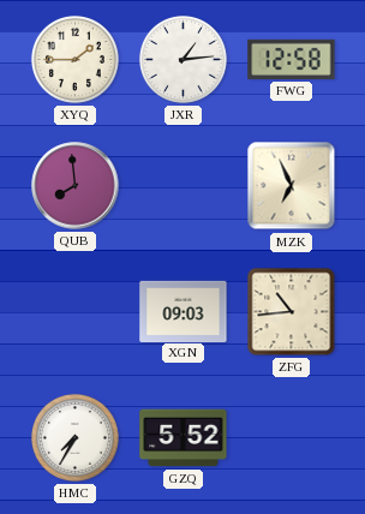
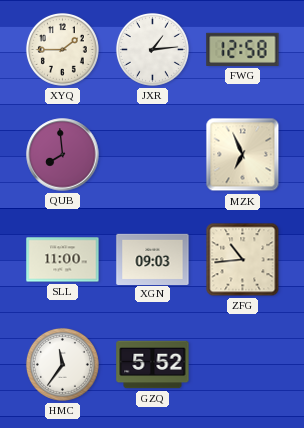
SLL: none -> 11:00 (63, 260)
HMC: 7:35 -> 11:36 (62, 364)
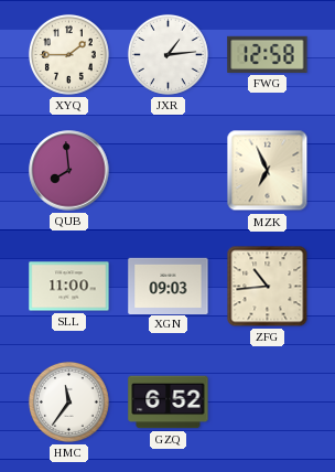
GZQ: 5:52 -> 6:52 (169, 403)
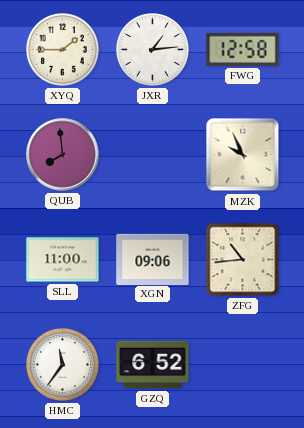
MZK: 6:56 -> 9:56 (243, 155)
XGN: 09:03 -> 09:06 (153, 259)
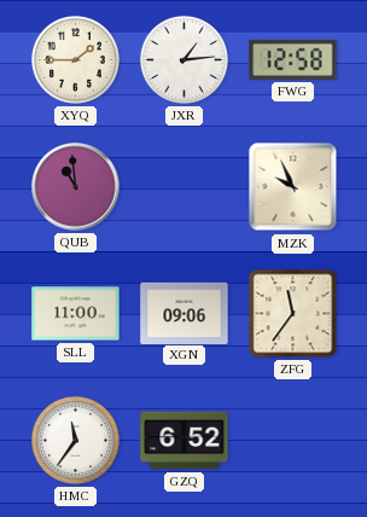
QUB: 7:59 -> 10:59 (76, 187)
ZFG: 10:44 -> 11:36 (293, 314)
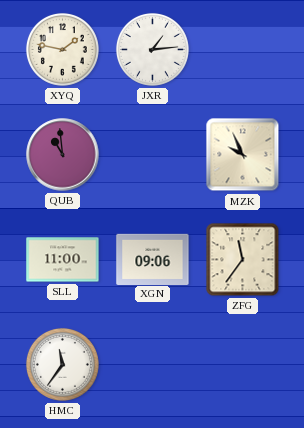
XYQ: 1:45 -> 1:47 (62, 49)
FWG: 12:58 -> none (293, 59)
GZQ: 6:52 -> none (185, 441)
